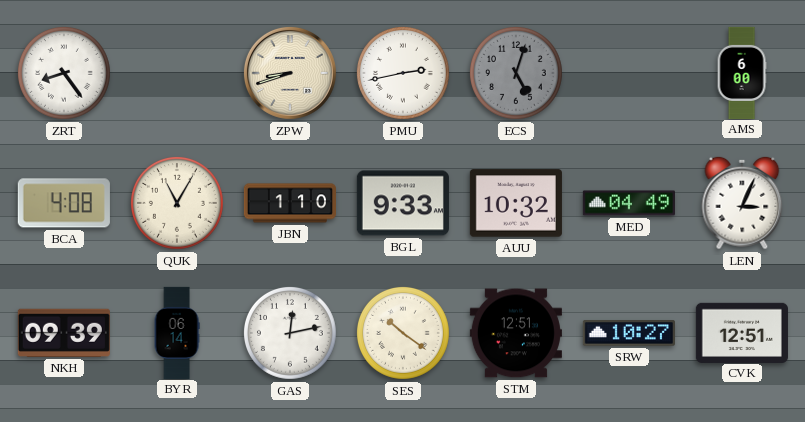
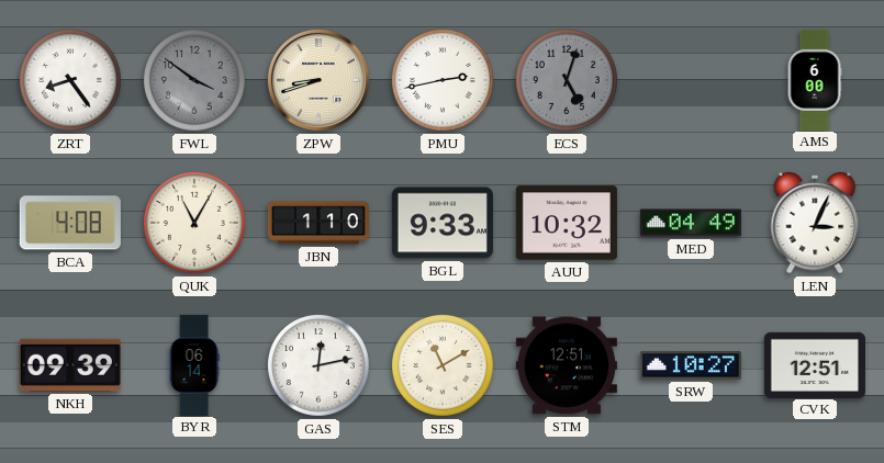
FWL: none -> 3:51 (194, 80)
SES: 10:21 -> 11:10 (443, 365)
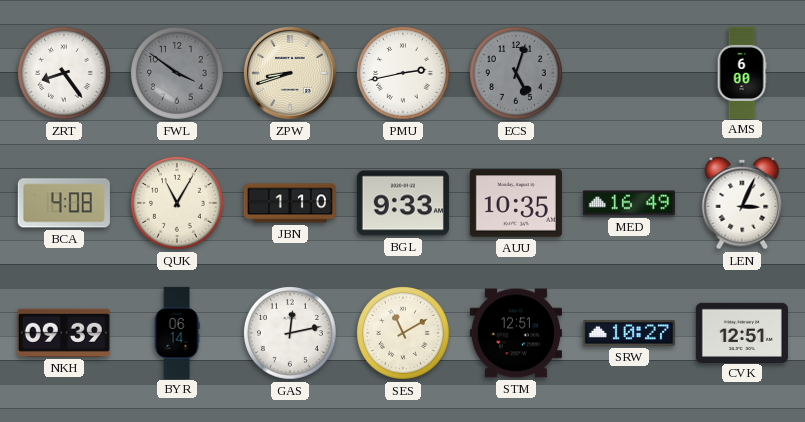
AUU: 10:32 -> 10:35 (516, 203)
MED: 04:49 -> 16:49 (629, 203)
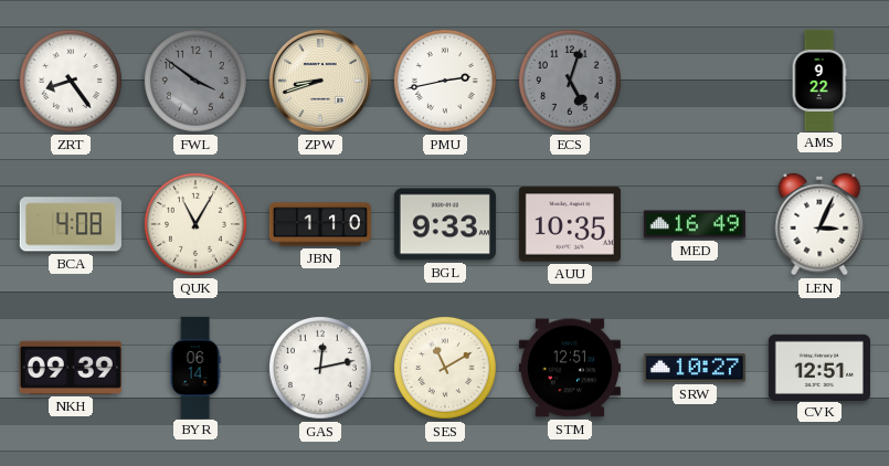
AMS: 6:00 -> 9:22 (819, 80)
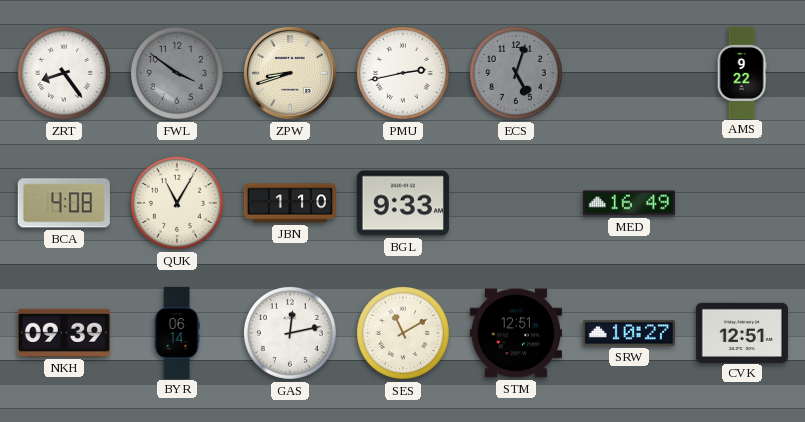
AUU: 10:35 -> none (570, 224)
LEN: 3:04 -> none (819, 224)
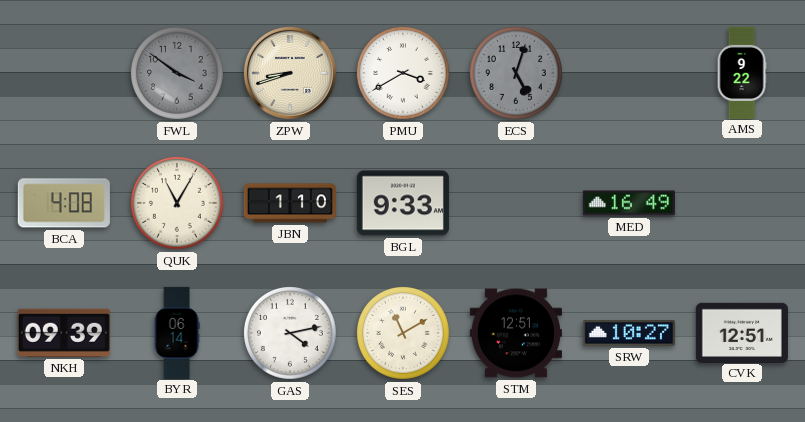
ZRT: 8:24 -> none (64, 73)
PMU: 2:43 -> 3:40 (403, 73)
GAS: 12:13 -> 4:13 (290, 333)
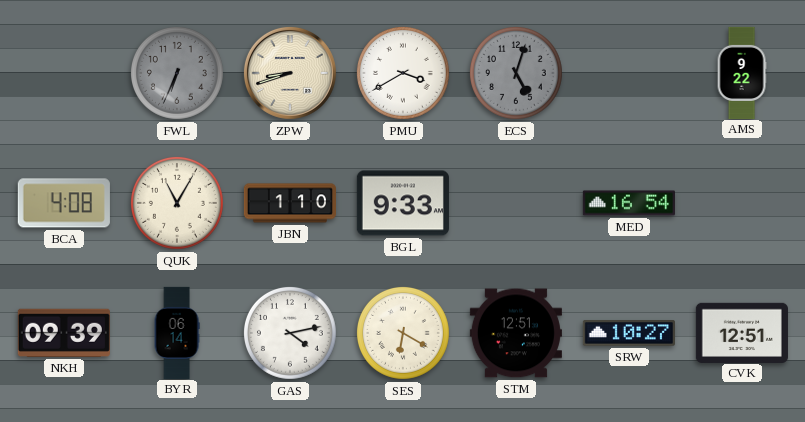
FWL: 3:51 -> 6:34 (177, 73)
MED: 16:49 -> 16:54 (629, 203)
SES: 11:10 -> 6:20 (403, 333)
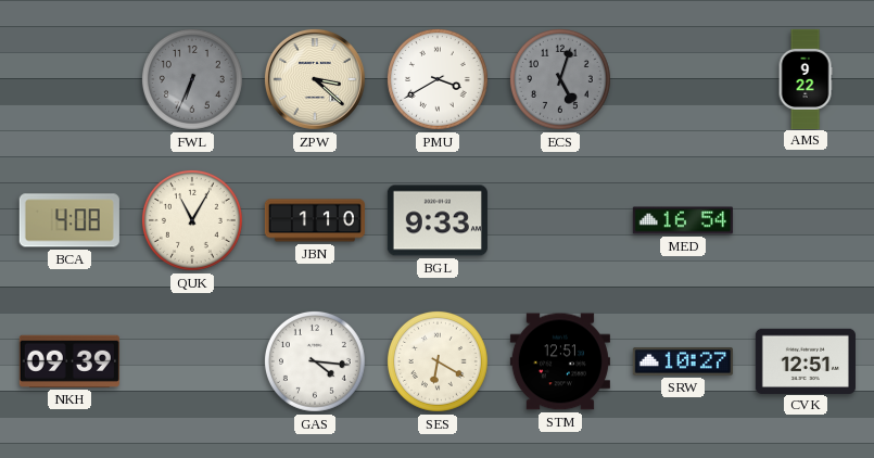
ZPW: 8:42 -> 3:22 (315, 79)
BYR: 06:14 -> none (177, 332)
GAS: 4:13 -> 4:16 (315, 361)
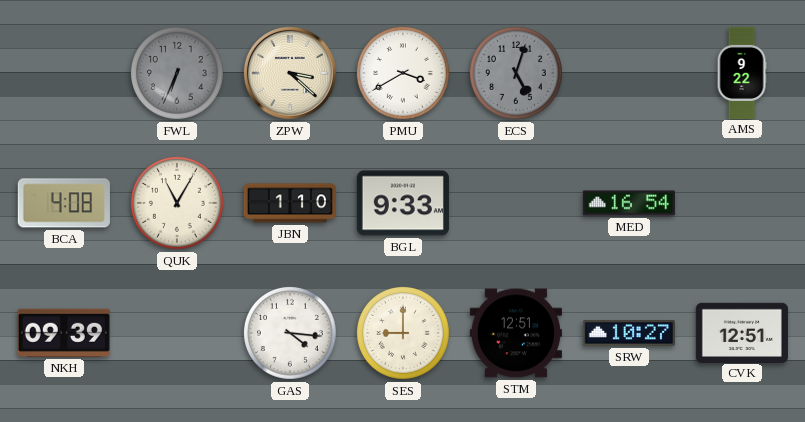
SES: 6:20 -> 9:00 (403, 333)
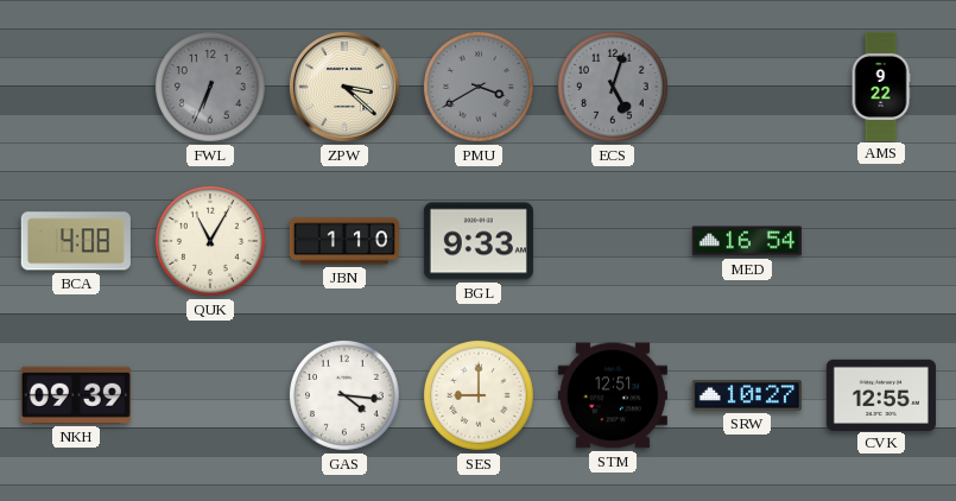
PMU dial: white -> grey (479, 87)
CVK: 12:51 -> 12:55 (881, 394)
